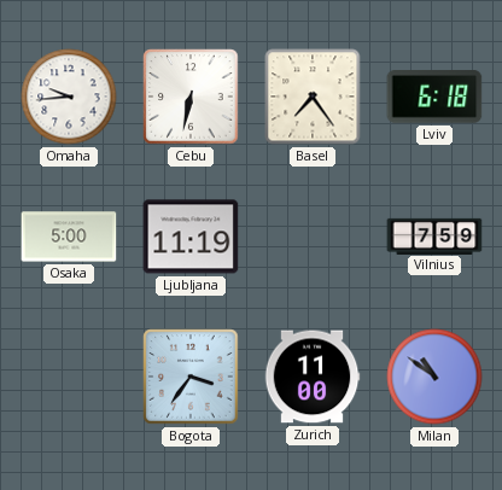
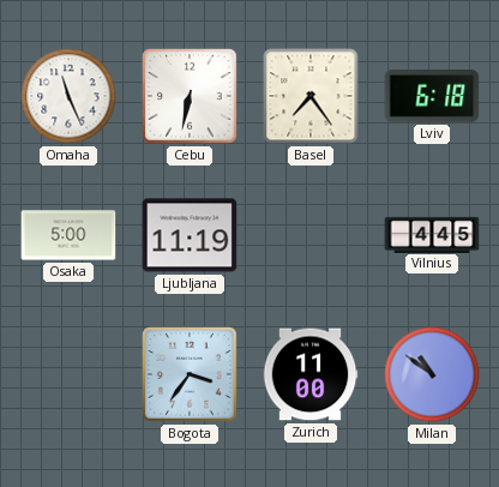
Omaha: 9:44 -> 11:26 (68, 96)
Vilnius: 7:59 -> 4:45 (432, 234)
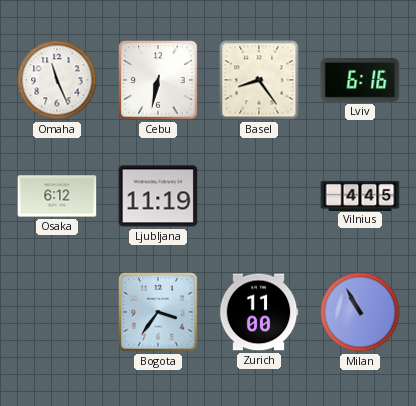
Basel: 7:24 -> 8:24 (259, 80)
Lviv: 6:18 -> 6:16 (360, 81)
Osaka: 5:00 -> 6:12 (57, 196)
Milan: 10:51 -> 10:55 (360, 312)
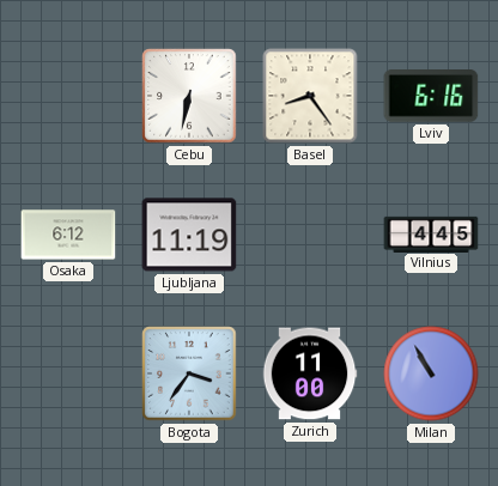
Omaha: 11:26 -> none (57, 80)
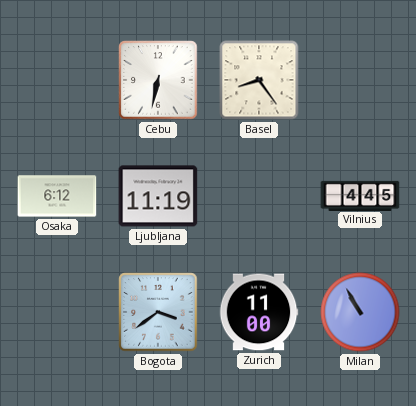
Lviv: 6:16 -> none (431, 97)
Bogota: 3:36 -> 3:39 (158, 312)
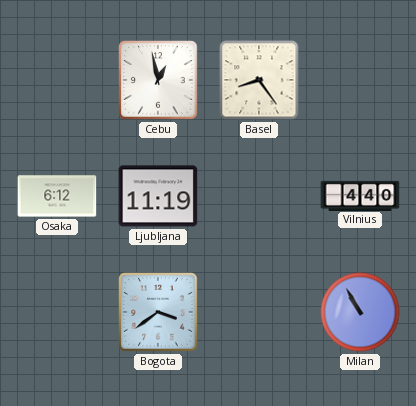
Cebu: 6:32 -> 12:58 (158, 80)
Vilnius: 4:45 -> 4:40 (360, 195)
Zurich: 11:00 -> none (259, 312)
